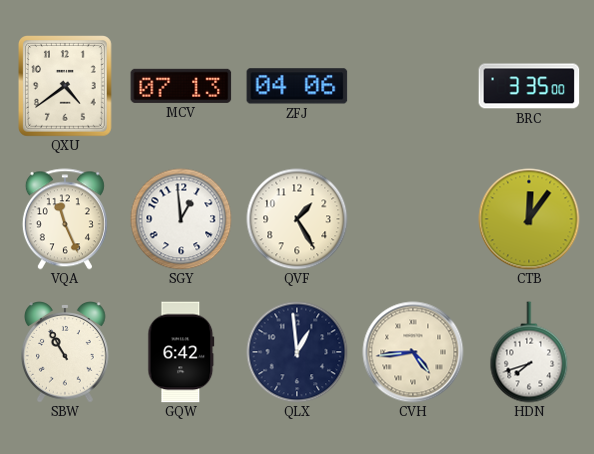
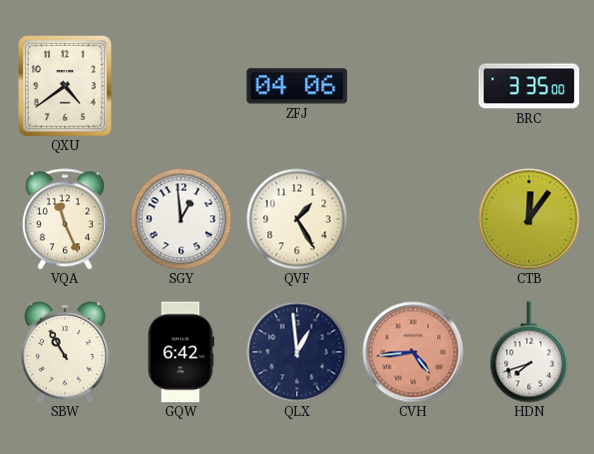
MCV: 07:13 -> none (181, 86)
CVH dial: cream -> salmon (413, 352)
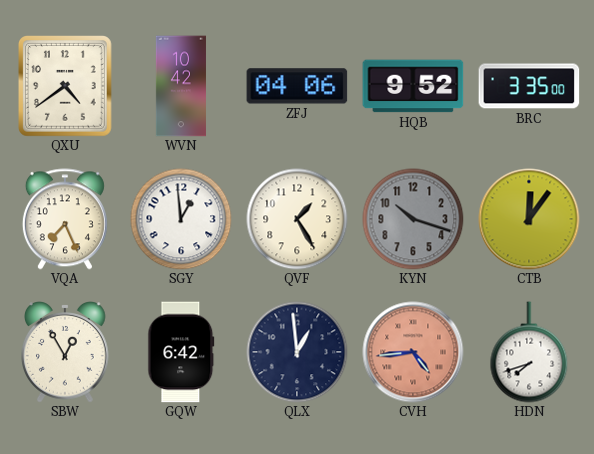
WVN: none -> 10:42 (181, 86)
HQB: none -> 9:52 (413, 86)
VQA: 11:26 -> 7:26 (65, 219)
KYN: none -> 10:18 (413, 219)
SBW: 10:55 -> 12:55 (66, 352)
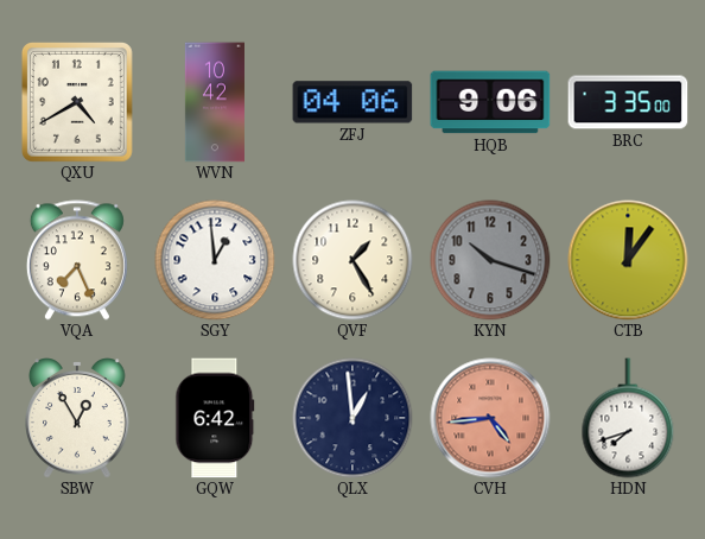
QXU: 4:39 -> 4:40 (78, 103)
HQB: 9:52 -> 9:06 (490, 102)
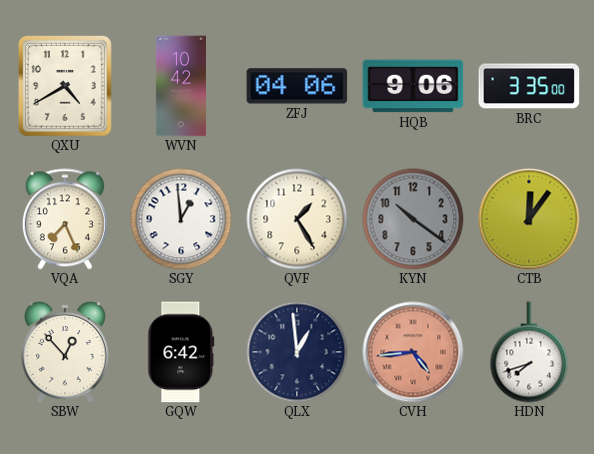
KYN: 10:18 -> 10:21 (413, 219)
SBW: 12:55 -> 12:53 (66, 352)
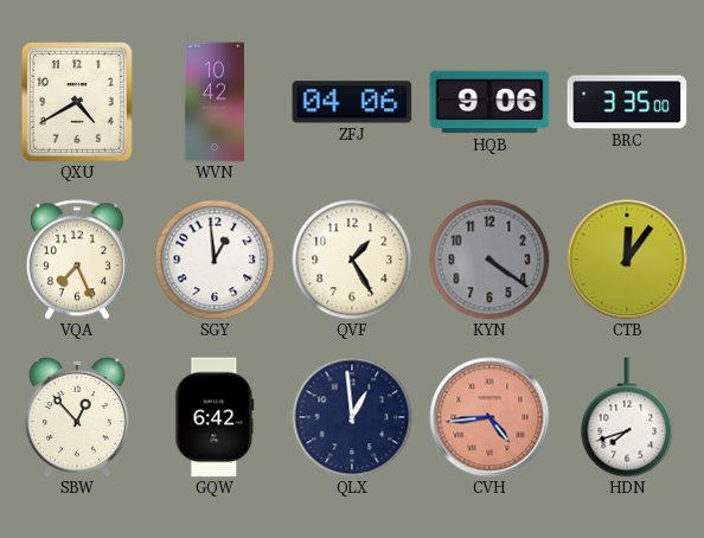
KYN: 10:21 -> 4:21 (489, 260)
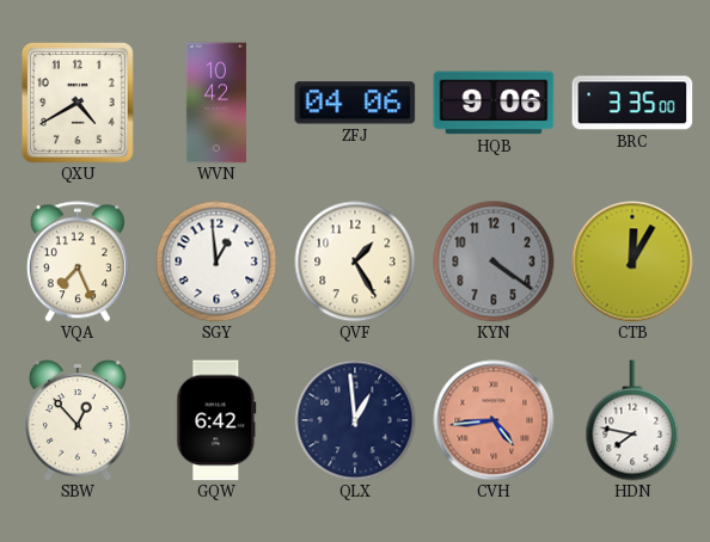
CTB: 12:06 -> 12:05 (632, 261)
HDN: 7:42 -> 7:47 (632, 420)
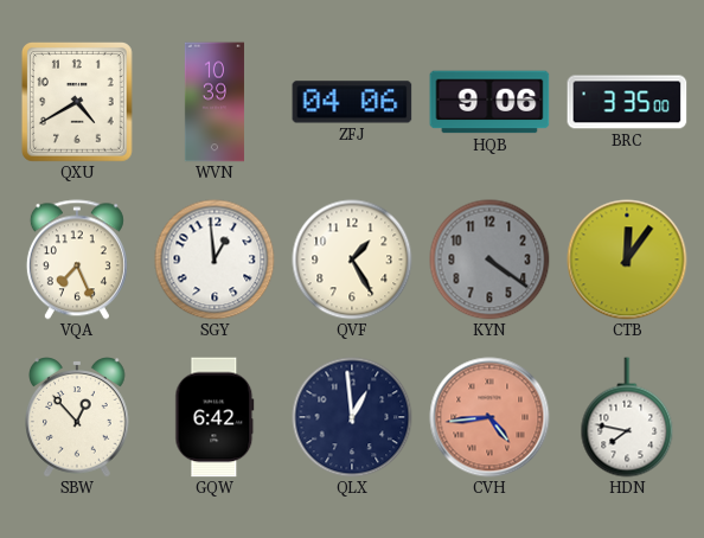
WVN: 10:42 -> 10:39 (215, 102)
CTB: 12:05 -> 12:06 (627, 260)
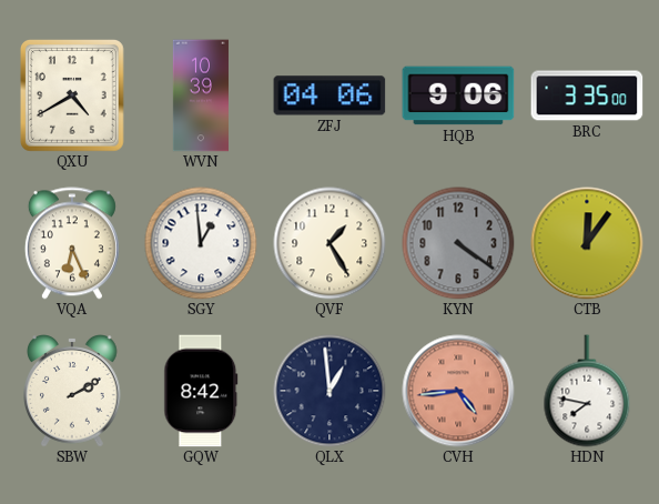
VQA: 7:26 -> 6:26 (72, 243)
SBW: 12:53 -> 2:10 (73, 391)
GQW: 6:42 -> 8:42 (201, 391)
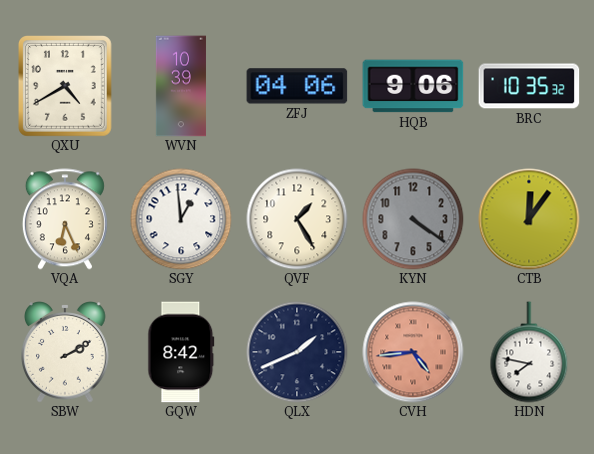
BRC: 3:35 -> 10:35 (529, 86)
QLX: 12:59 -> 1:41 (297, 352)
